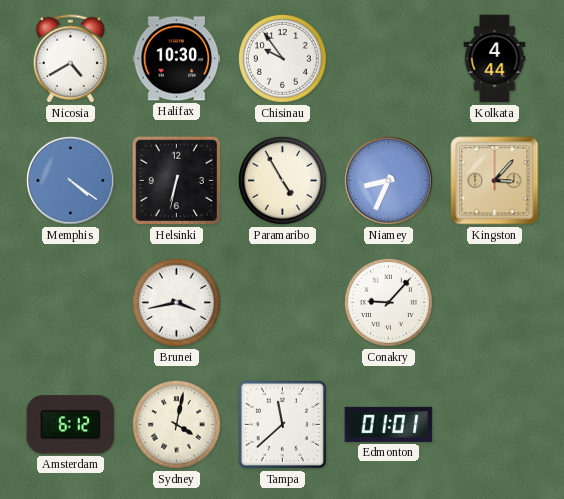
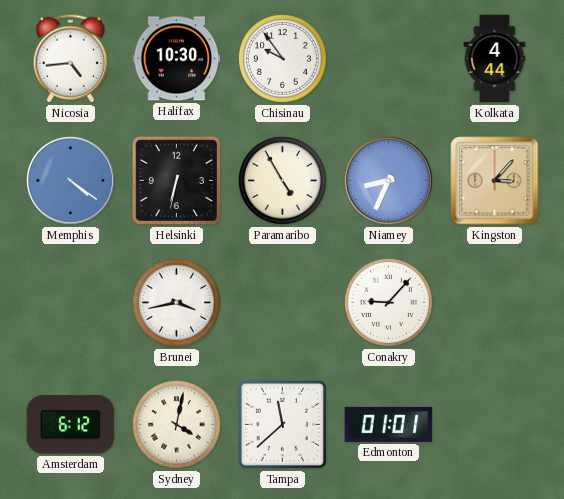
Nicosia: 4:40 -> 4:44 (71, 59)
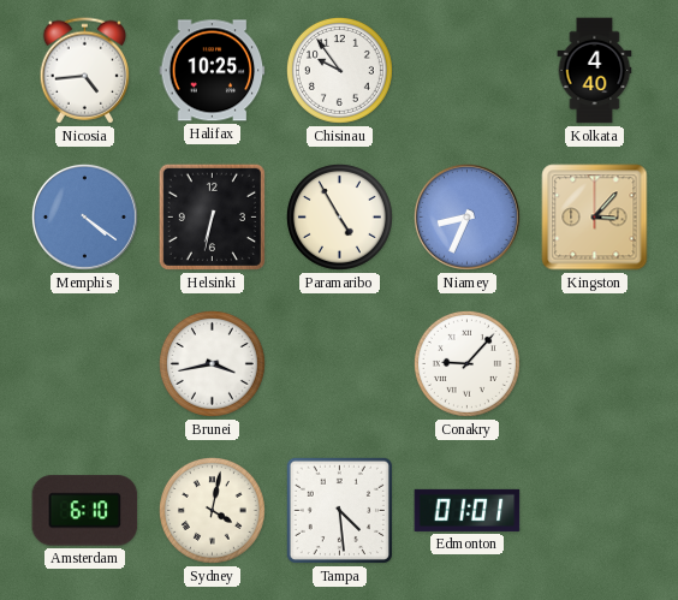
Halifax: 10:30 -> 10:25 (213, 71)
Kolkata: 4:44 -> 4:40 (595, 71)
Amsterdam: 6:12 -> 6:10 (85, 511)
Tampa: 11:38 -> 4:29 (339, 510)
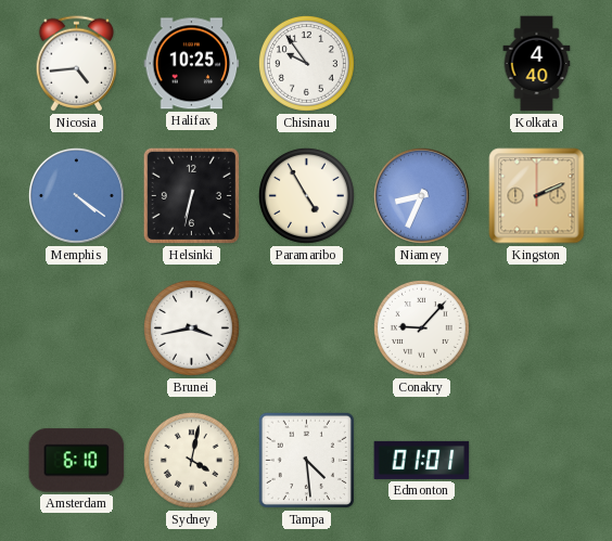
Kingston: 3:07 -> 2:11 (537, 196)
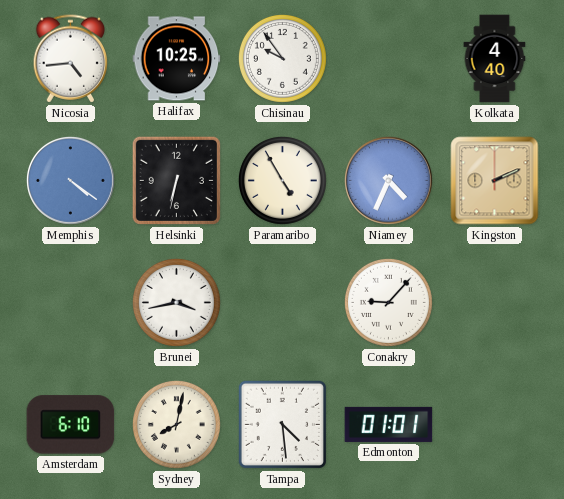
Niamey: 8:34 -> 4:34 (388, 180)
Sydney: 4:02 -> 8:02 (176, 424)
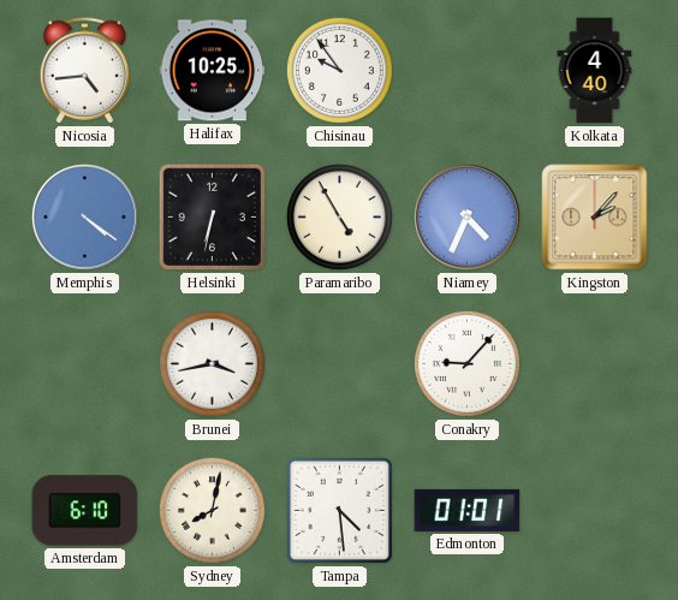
Kingston: 2:11 -> 2:07 (595, 218)
